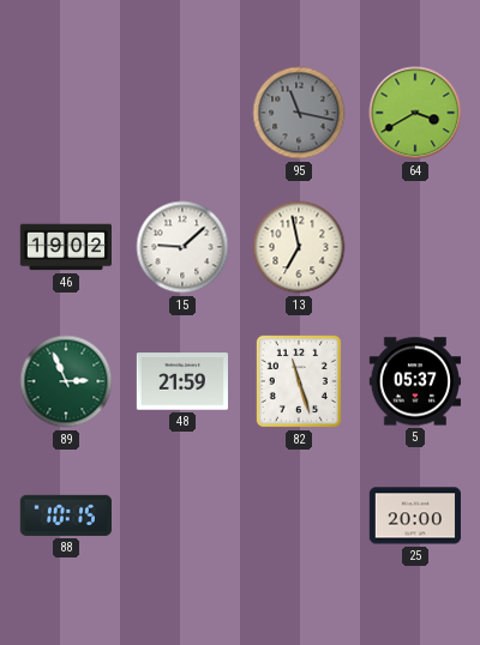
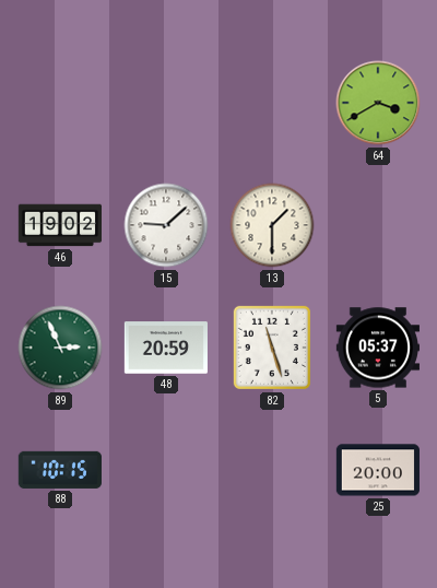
95: 11:17 -> none (299, 113)
13: 6:58 -> 1:30 (272, 225)
48: 21:59 -> 20:59 (165, 348)
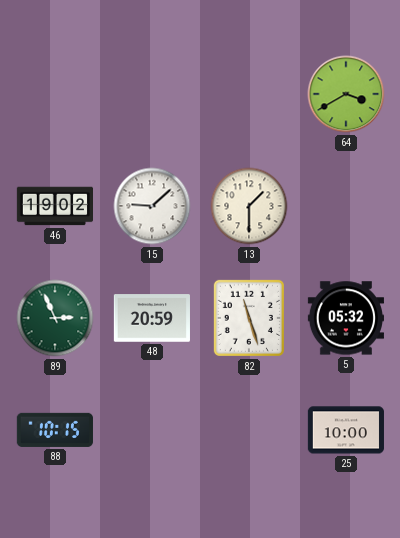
5: 05:37 -> 05:32 (345, 318)
25: 20:00 -> 10:00 (346, 430)
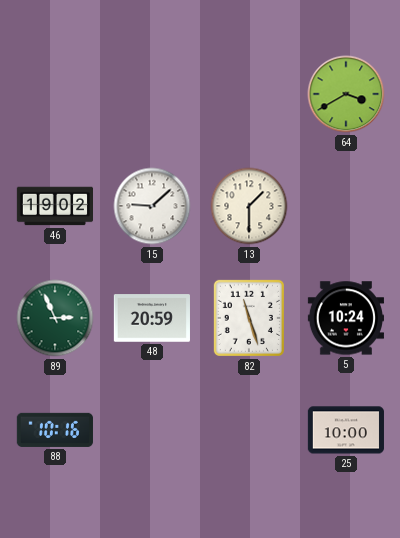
5: 05:32 -> 10:24 (345, 318)
88: 10:15 -> 10:16 (55, 430)
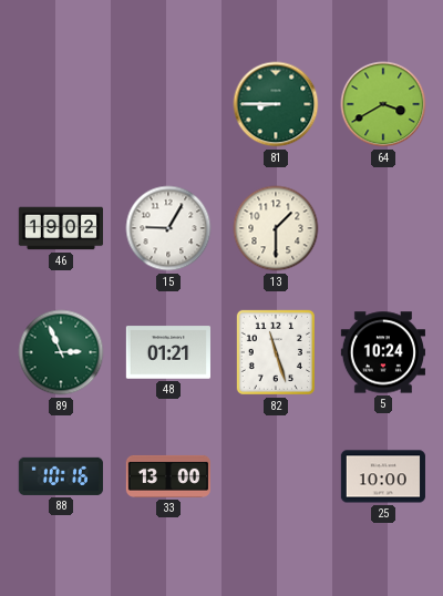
81: none -> 8:45 (276, 104)
15: 9:08 -> 9:05 (168, 228)
48: 20:59 -> 01:21 (167, 352)
33: none -> 13:00 (167, 476)
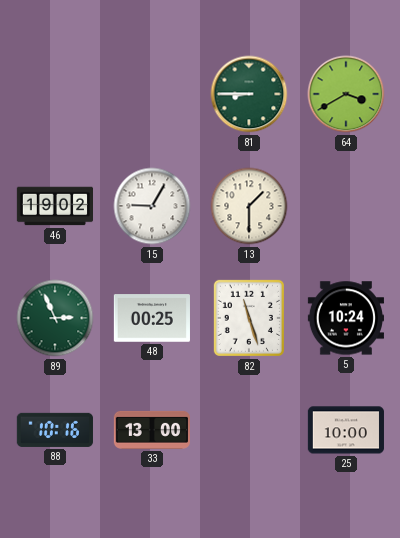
48: 01:21 -> 00:25 (151, 318)
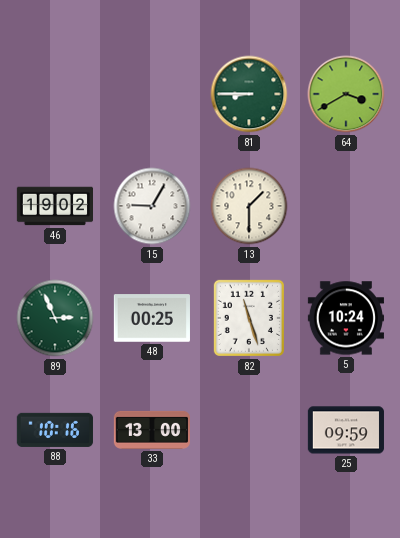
25: 10:00 -> 09:59 (346, 430)
